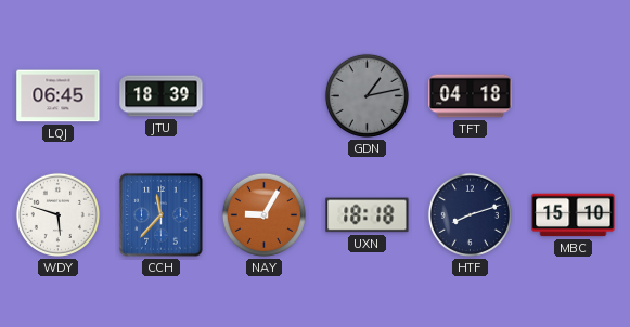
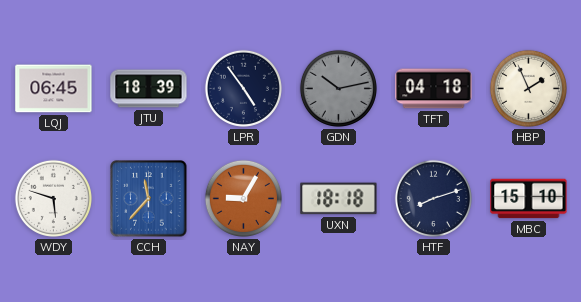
LPR: none -> 4:54 (243, 88)
GDN: 1:13 -> 10:13 (338, 88)
HBP: none -> 1:56 (528, 88)
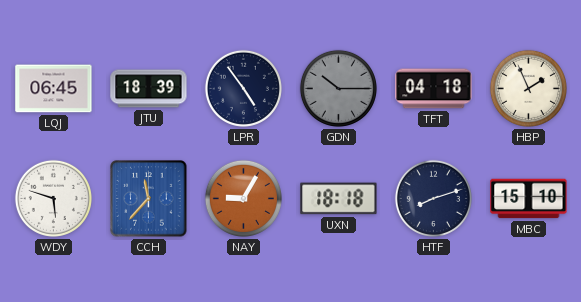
GDN: 10:13 -> 10:15 (338, 88)
